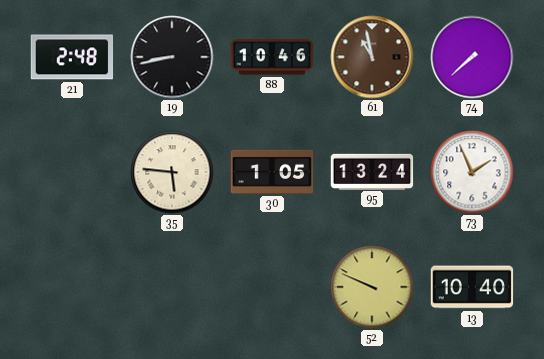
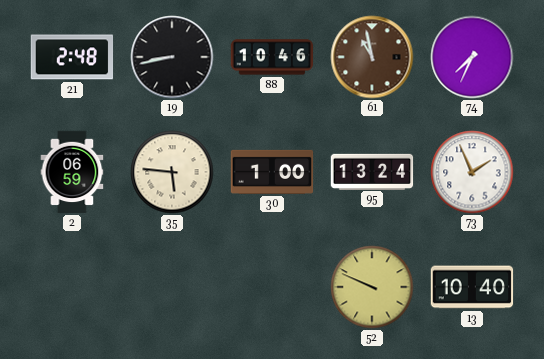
74: 7:38 -> 7:34 (472, 57)
2: none -> 06:59 (72, 172)
30: 1:05 -> 1:00 (272, 172)
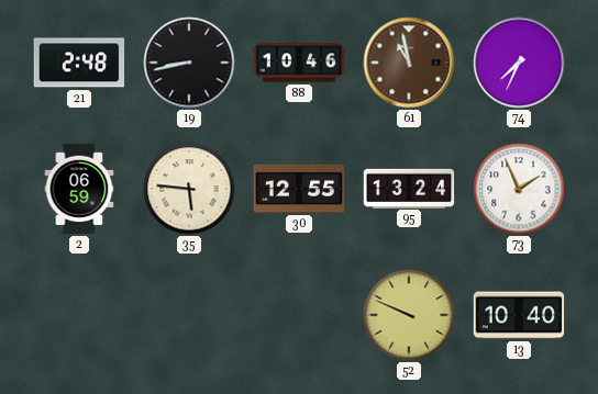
30: 1:00 -> 12:55 (299, 189)
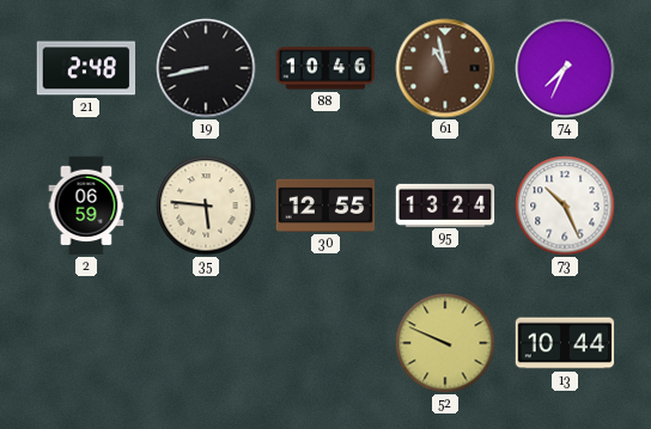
73: 1:56 -> 10:26 (565, 206)
13: 10:40 -> 10:44 (565, 343)
